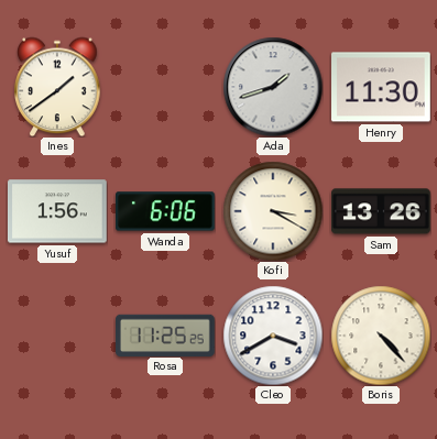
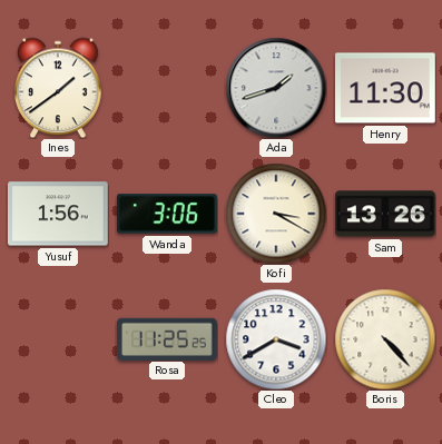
Wanda: 6:06 -> 3:06 (168, 214)
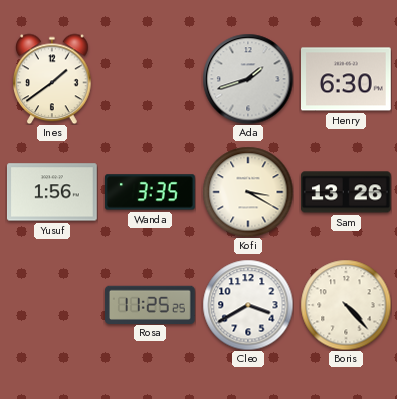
Henry: 11:30 -> 6:30 (347, 79)
Wanda: 3:06 -> 3:35 (151, 192)
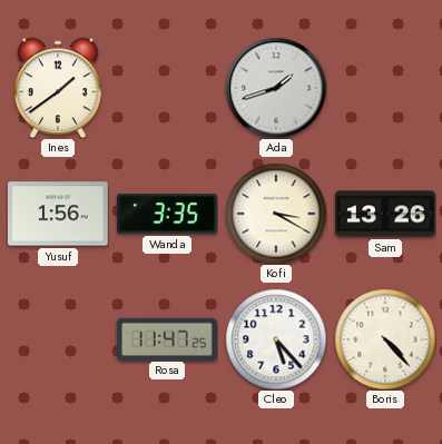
Henry: 6:30 -> none (347, 79)
Rosa: 11:25 -> 11:47 (168, 338)
Cleo: 3:40 -> 5:23 (276, 339)
